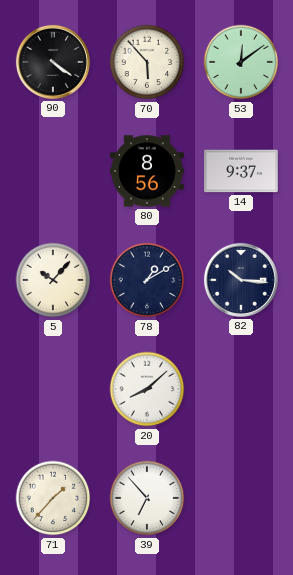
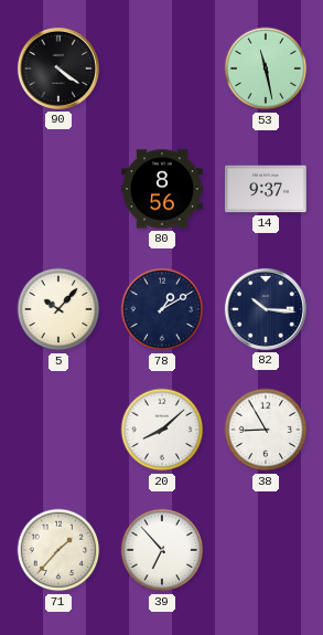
70: 5:53 -> none (147, 62)
53: 12:09 -> 11:28 (266, 68)
38: none -> 8:55 (266, 430)
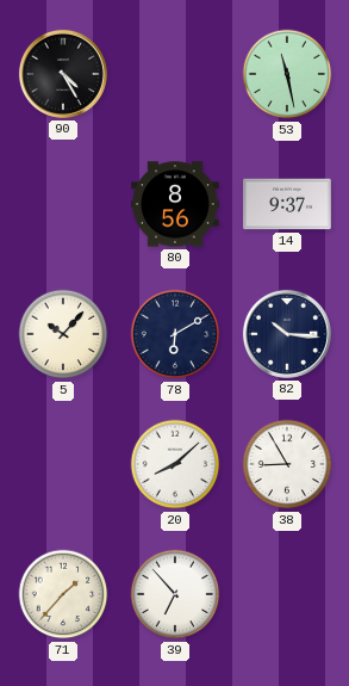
90: 4:21 -> 4:25 (63, 74)
78: 1:10 -> 6:10 (175, 334)
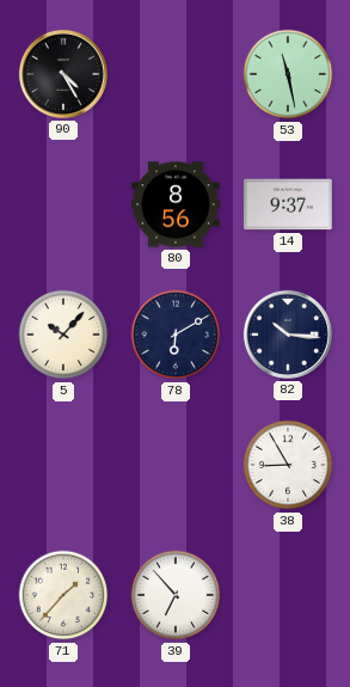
20: 8:08 -> none (175, 464)
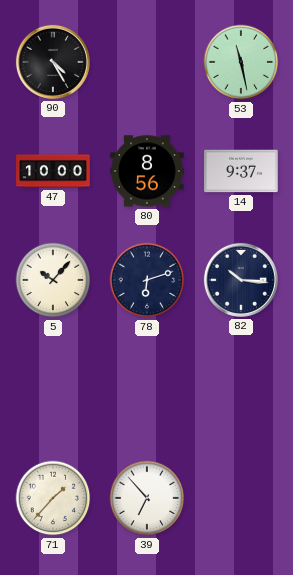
47: none -> 10:00 (53, 171)
78: 6:10 -> 6:12 (147, 280)
38: 8:55 -> none (288, 465)
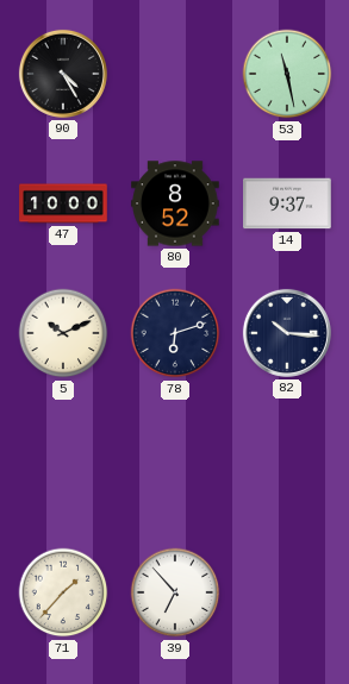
80: 8:56 -> 8:52 (175, 203)
5: 10:07 -> 10:11 (63, 333)
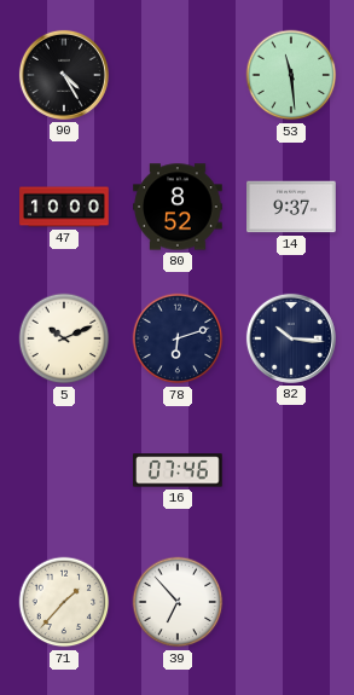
53: 11:28 -> 11:29 (291, 75)
16: none -> 07:46 (178, 470)
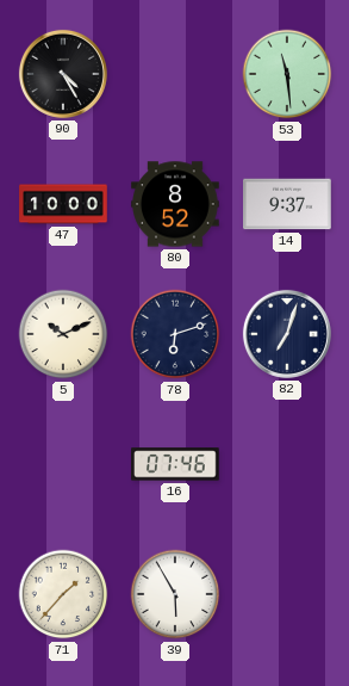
82: 10:16 -> 7:03 (287, 334)
39: 6:53 -> 5:55 (175, 594)
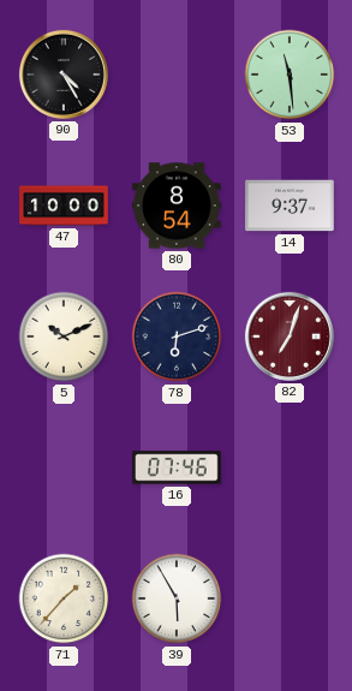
80: 8:52 -> 8:54 (177, 205)
82 dial: navy -> burgundy (290, 336)
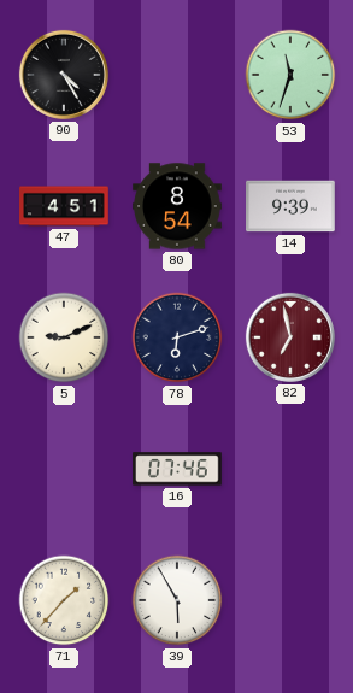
53: 11:29 -> 11:33 (290, 75)
47: 10:00 -> 4:51 (64, 206)
14: 9:37 -> 9:39 (290, 206)
5: 10:11 -> 9:11 (64, 337)
82: 7:03 -> 6:58 (290, 337)
